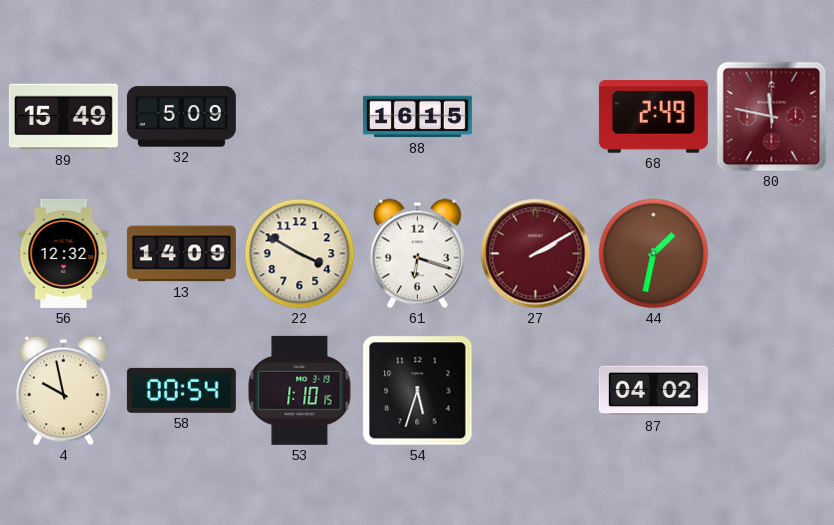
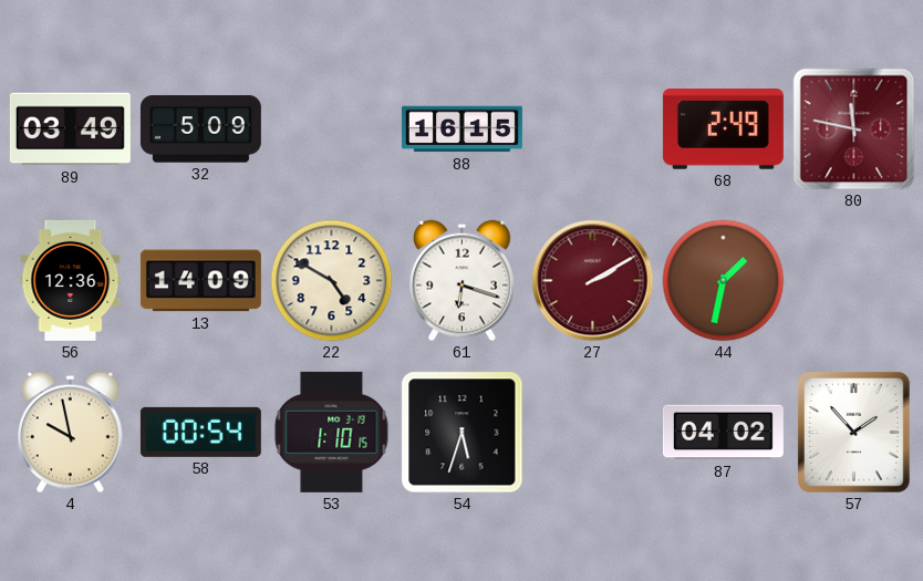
89: 15:49 -> 03:49 (70, 129)
56: 12:32 -> 12:36 (71, 280)
22: 3:50 -> 4:50 (332, 281)
57: none -> 1:53 (854, 433)
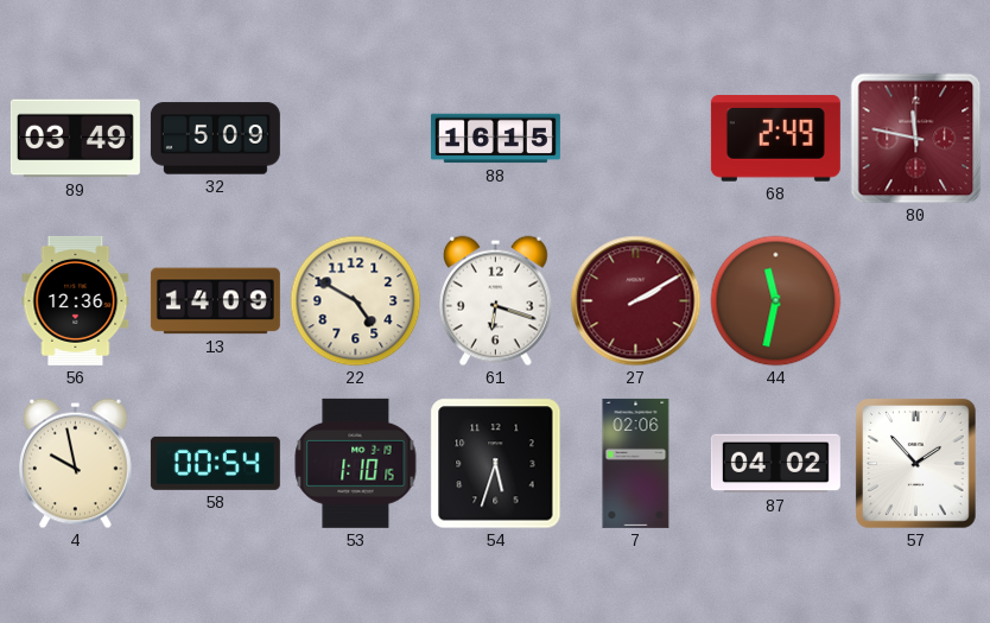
44: 1:32 -> 11:32 (776, 301)
7: none -> 02:06 (636, 463)
